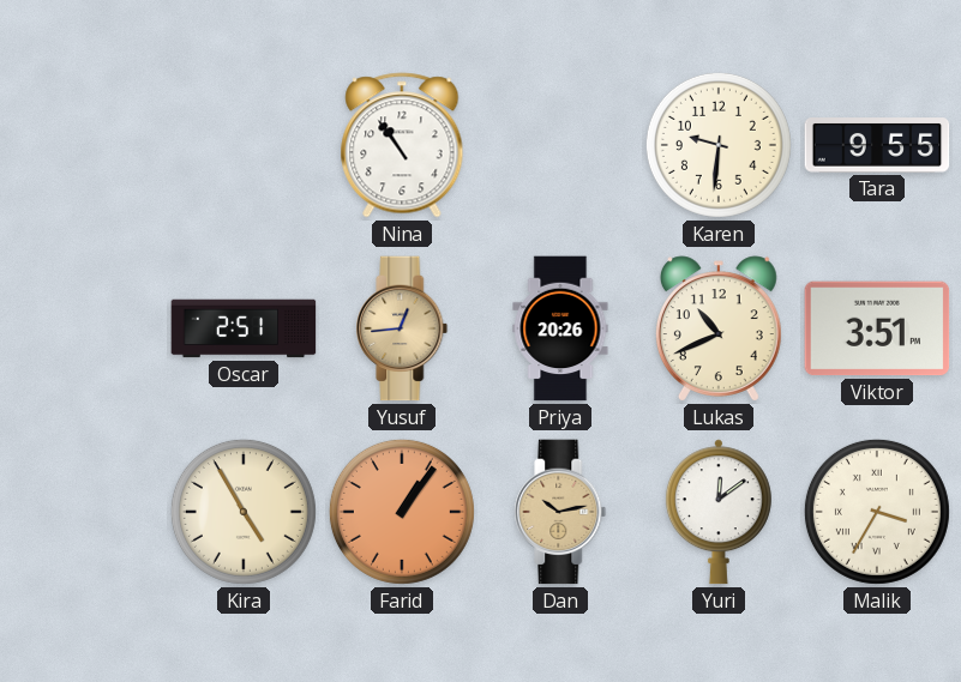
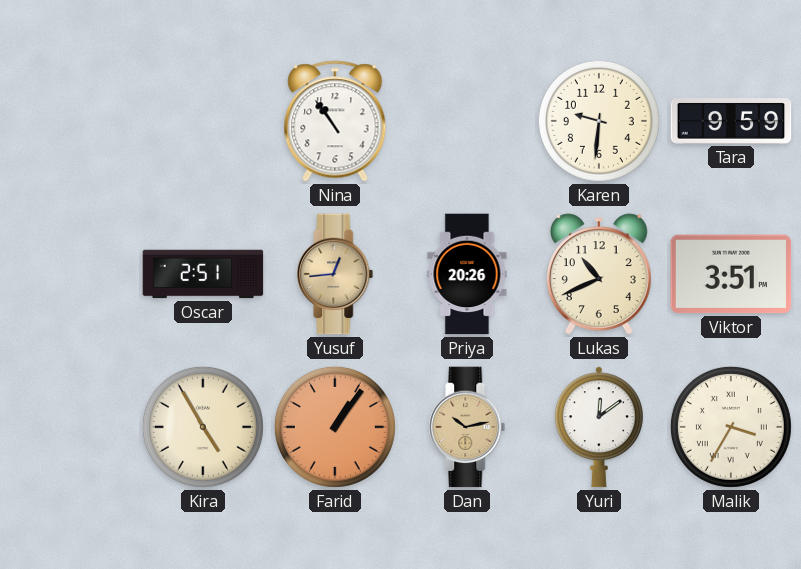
Tara: 9:55 -> 9:59 (731, 121)
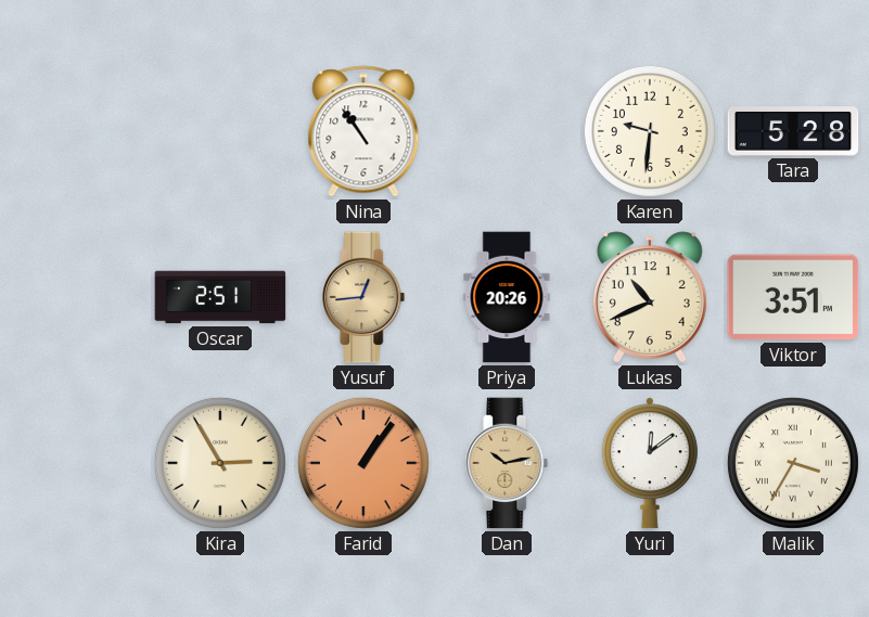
Tara: 9:59 -> 5:28 (793, 131)
Kira: 4:55 -> 2:55 (220, 463)
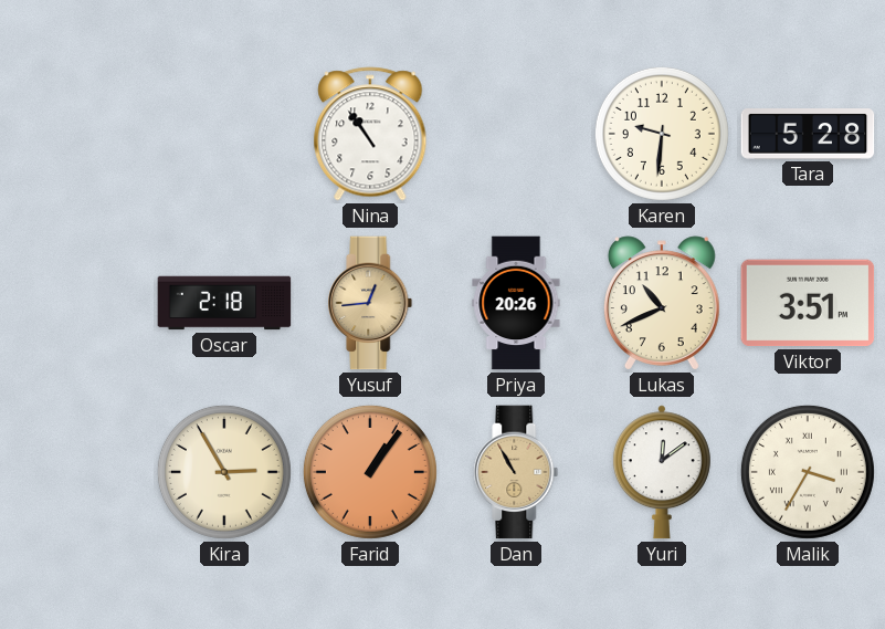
Oscar: 2:51 -> 2:18 (224, 303)
Dan: 10:13 -> 10:55 (516, 472)
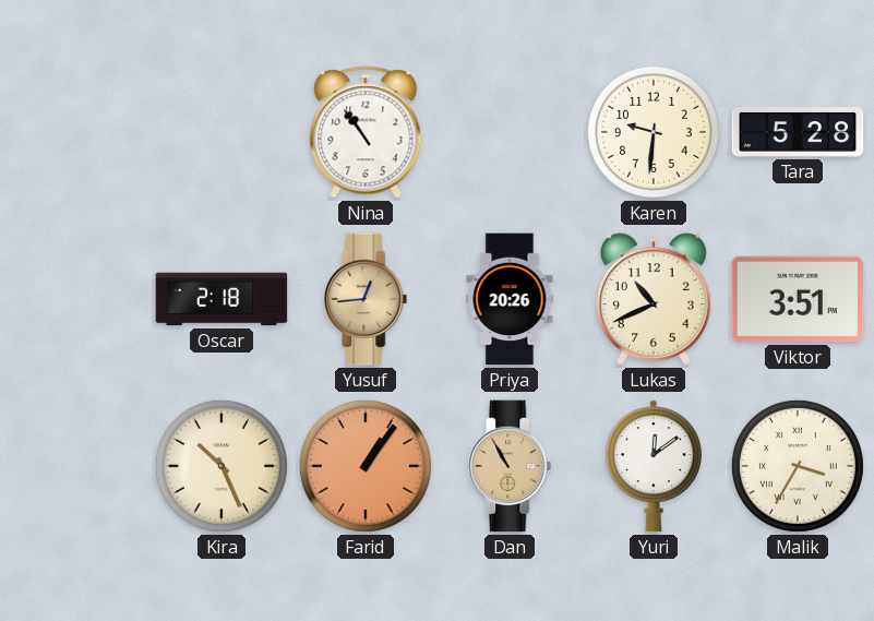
Kira: 2:55 -> 10:26 (222, 466)
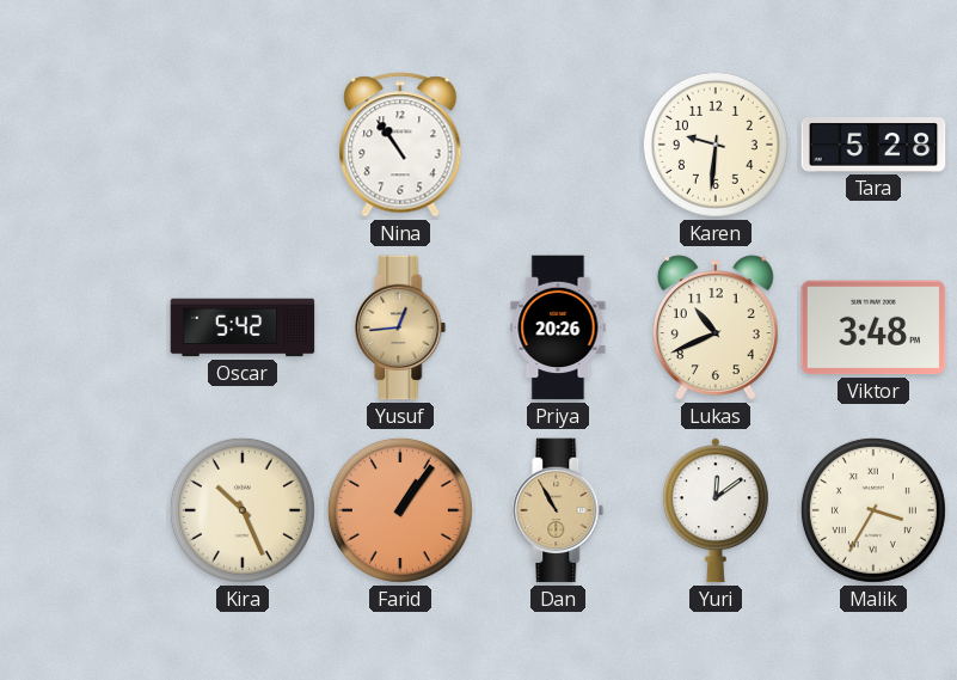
Oscar: 2:18 -> 5:42 (243, 327)
Viktor: 3:51 -> 3:48 (873, 327)
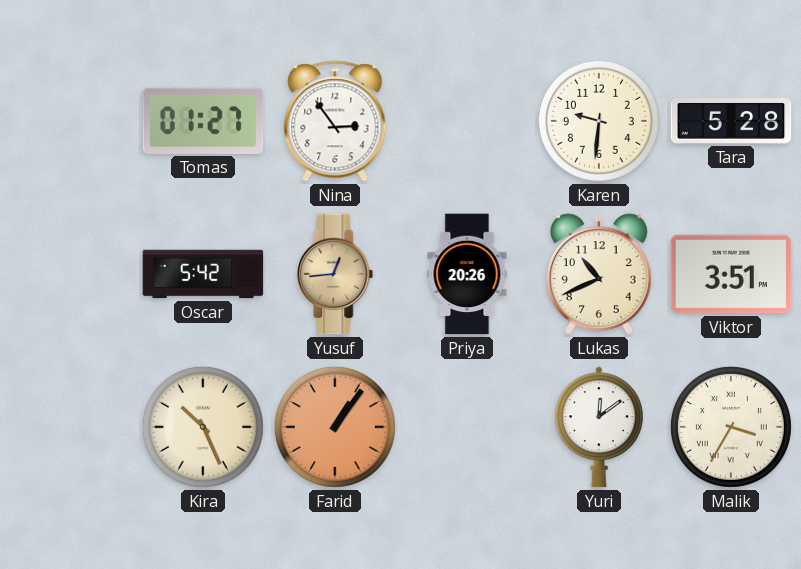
Tomas: none -> 01:27 (203, 121)
Nina: 10:54 -> 2:54 (335, 121)
Viktor: 3:48 -> 3:51 (731, 274)
Dan: 10:55 -> none (558, 510)
